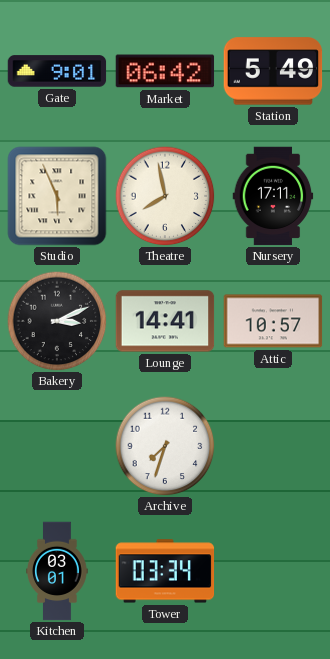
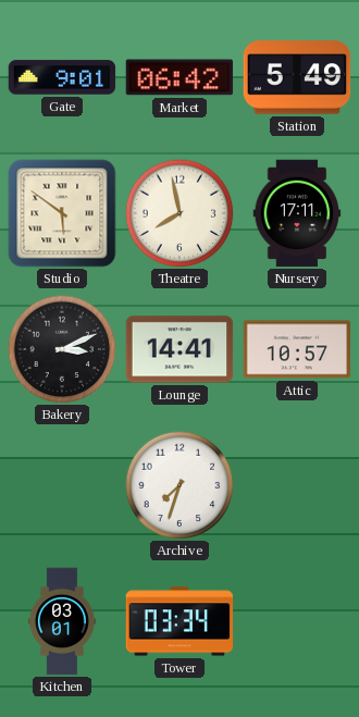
Studio: 5:56 -> 5:51 (62, 213)
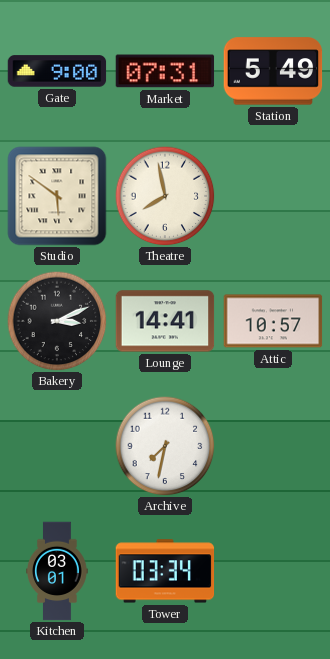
Gate: 9:01 -> 9:00 (57, 71)
Market: 06:42 -> 07:31 (165, 71)
Nursery: 17:11 -> none (297, 213)
Archive: 7:33 -> 7:32 (165, 446)
